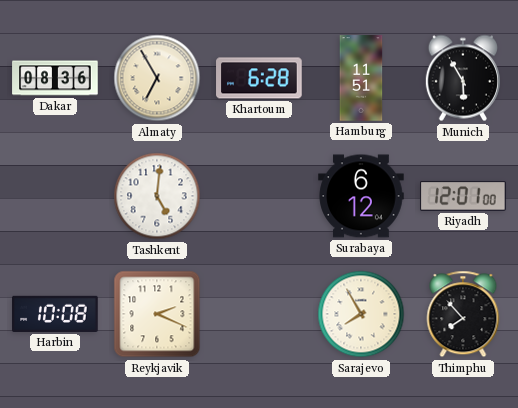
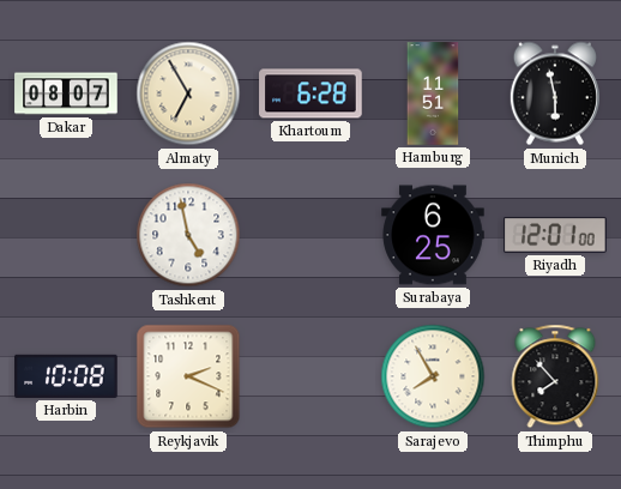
Dakar: 08:36 -> 08:07 (66, 93)
Munich: 5:55 -> 5:58 (555, 93)
Tashkent: 5:01 -> 4:58 (188, 235)
Surabaya: 6:12 -> 6:25 (433, 235)
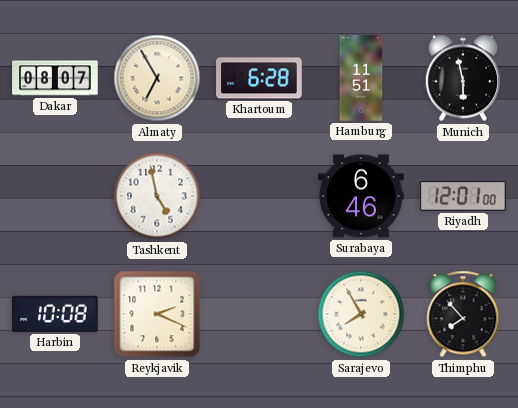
Surabaya: 6:25 -> 6:46 (361, 196)
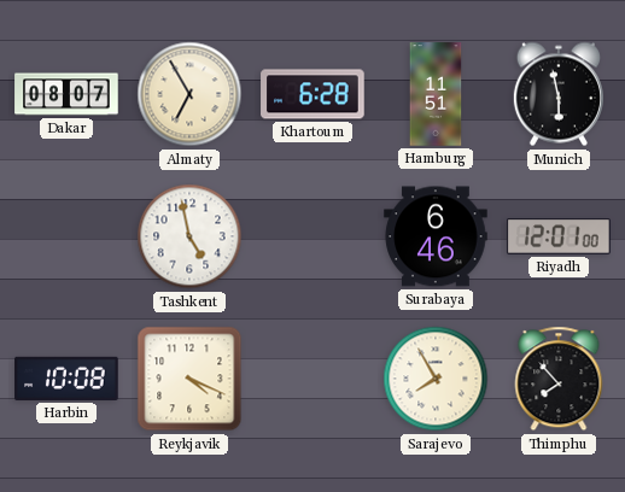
Reykjavik: 2:19 -> 4:19 (189, 379)
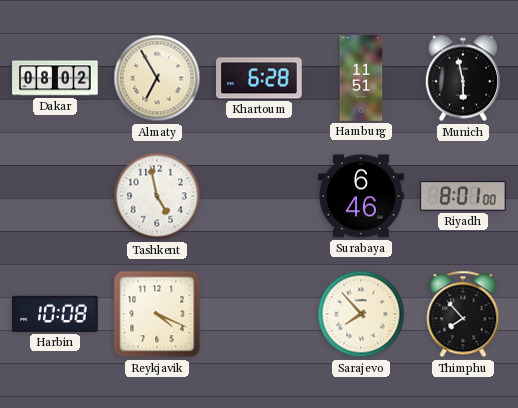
Dakar: 08:07 -> 08:02 (55, 78)
Riyadh: 12:01 -> 8:01 (464, 196)
Sarajevo: 7:55 -> 7:53 (361, 314)
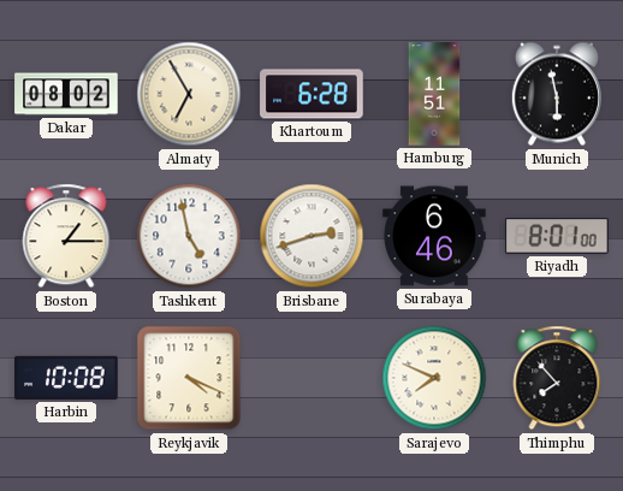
Boston: none -> 1:15 (66, 236)
Brisbane: none -> 2:42 (311, 236)
Sarajevo: 7:53 -> 7:49 (434, 378)
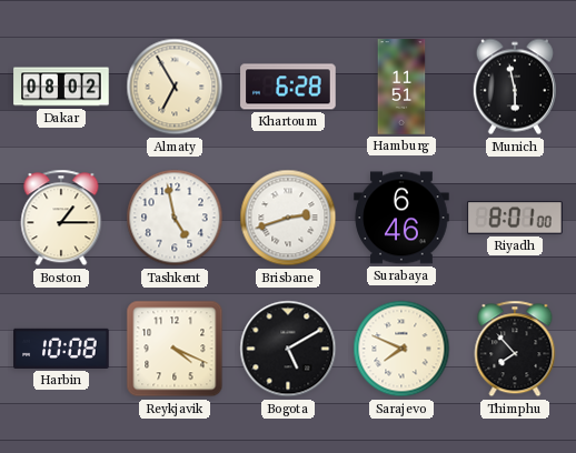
Bogota: none -> 5:10 (288, 349)
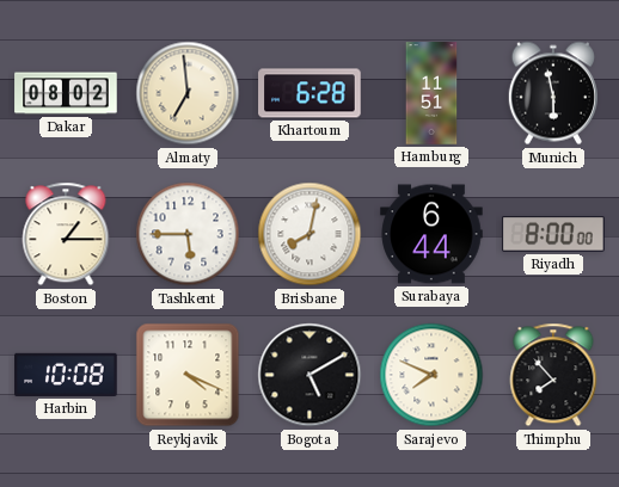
Almaty: 6:55 -> 6:59 (188, 93)
Tashkent: 4:58 -> 5:45 (188, 234)
Brisbane: 2:42 -> 8:02 (309, 234)
Surabaya: 6:46 -> 6:44 (431, 234)
Riyadh: 8:01 -> 8:00 (554, 234)
